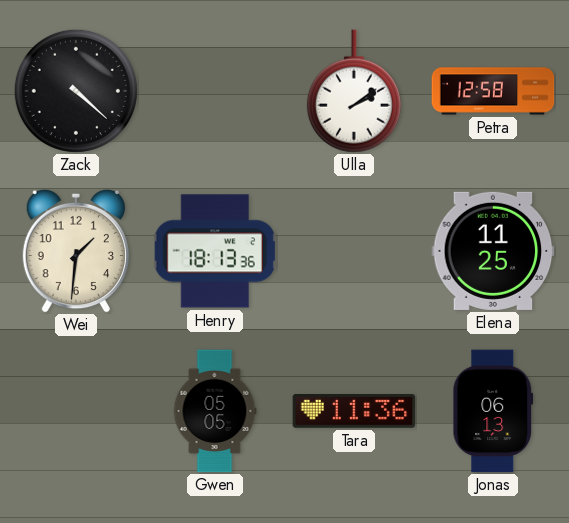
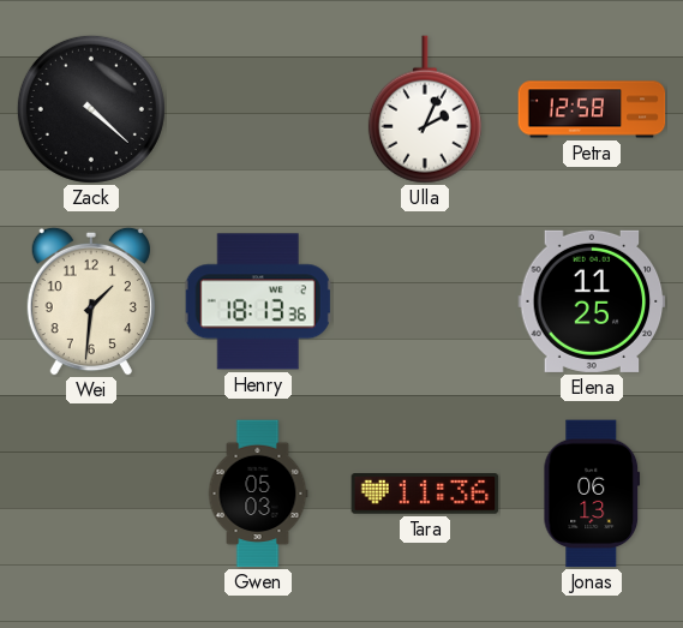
Ulla: 2:09 -> 2:04 (425, 109)
Gwen: 05:05 -> 05:03 (258, 494)
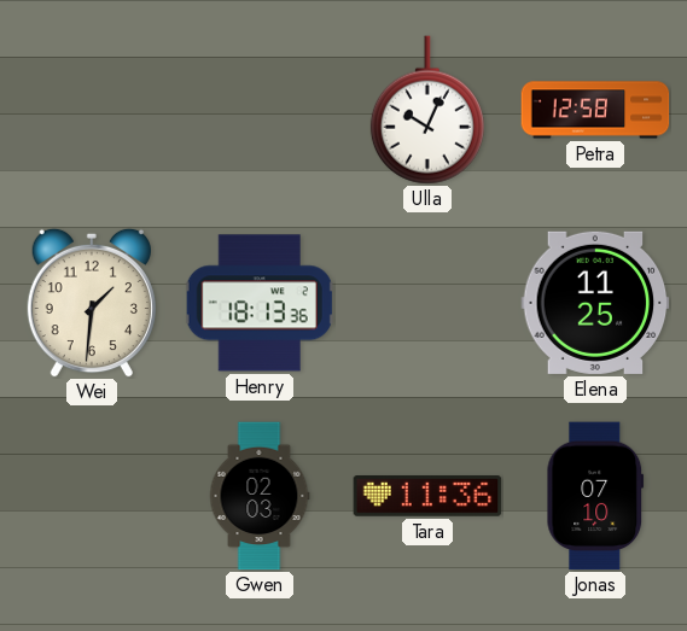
Zack: 4:22 -> none (91, 109)
Ulla: 2:04 -> 10:04 (427, 110)
Gwen: 05:03 -> 02:03 (260, 496)
Jonas: 06:13 -> 07:10 (595, 496)
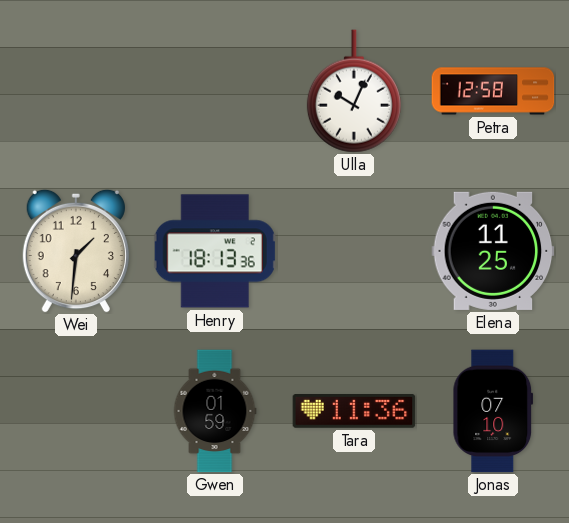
Gwen: 02:03 -> 01:59 (215, 411)
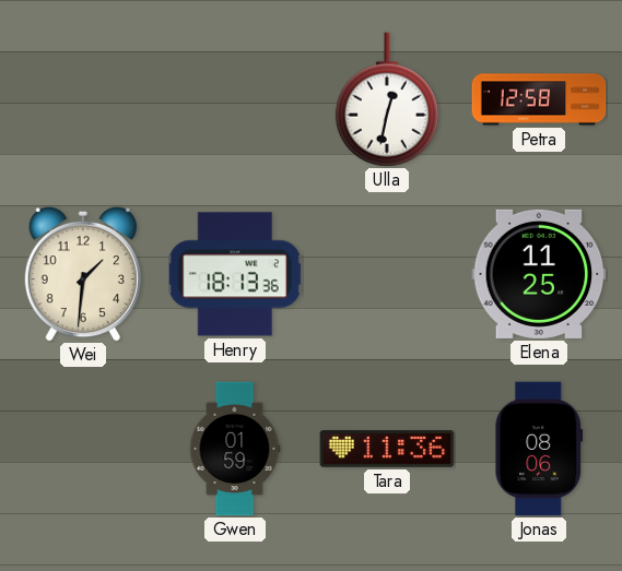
Ulla: 10:04 -> 12:32 (387, 99)
Jonas: 07:10 -> 08:06 (539, 449)
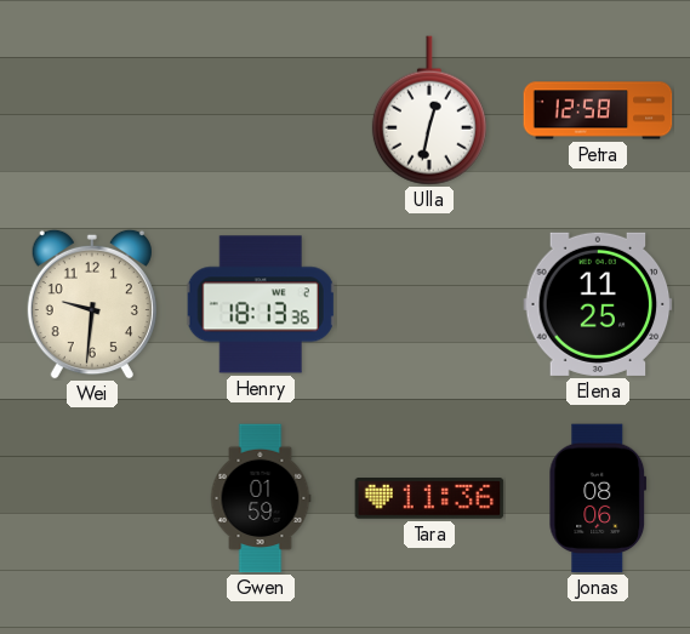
Wei: 1:31 -> 9:31 (92, 304)
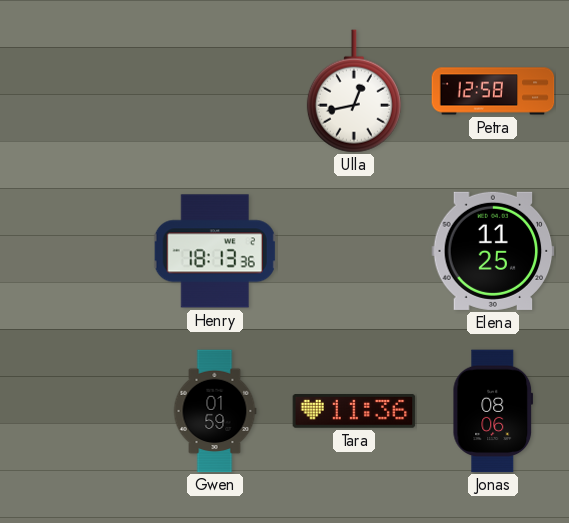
Ulla: 12:32 -> 12:43 (354, 91)
Wei: 9:31 -> none (92, 304)
